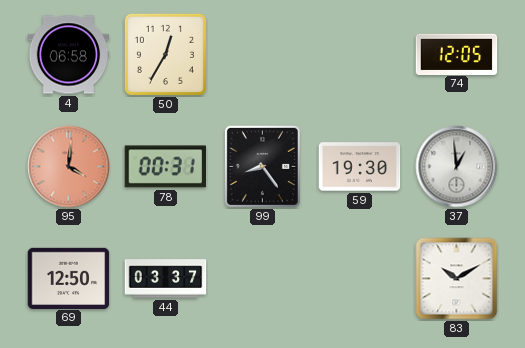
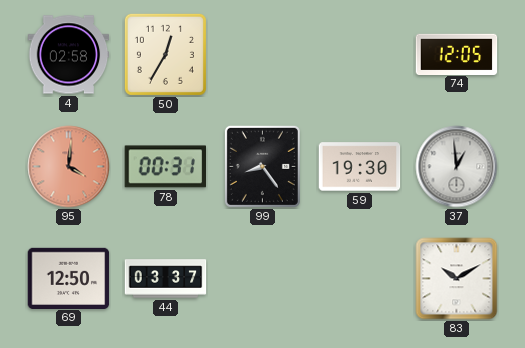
4: 06:58 -> 02:58 (69, 55)
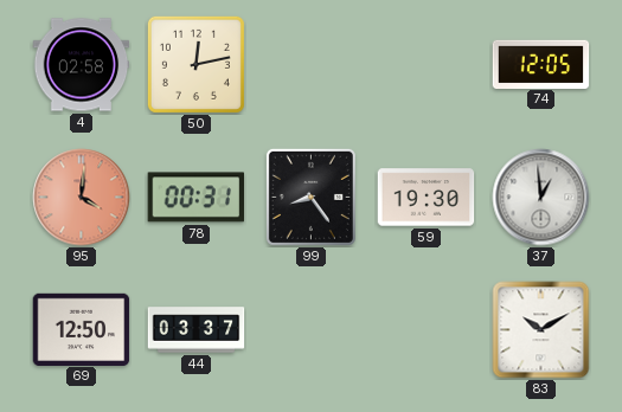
50: 12:35 -> 12:13 (195, 64)
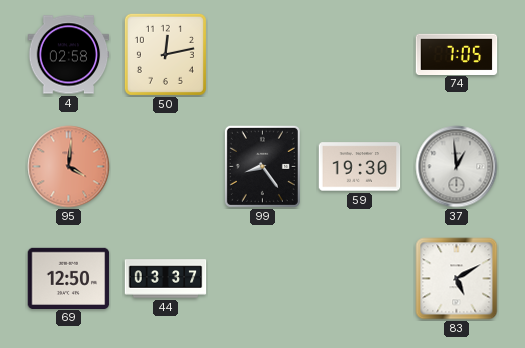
74: 12:05 -> 7:05 (457, 54)
78: 00:31 -> none (197, 198)
83: 10:10 -> 5:10 (457, 279)
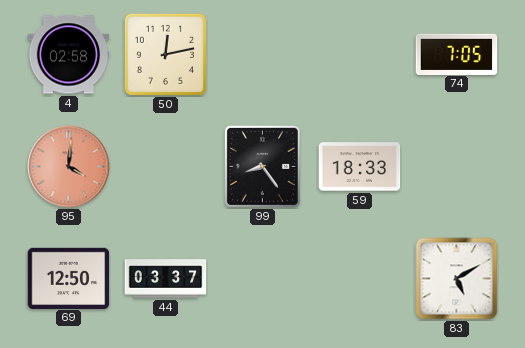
59: 19:30 -> 18:33 (360, 167)
37: 12:59 -> none (457, 167)
